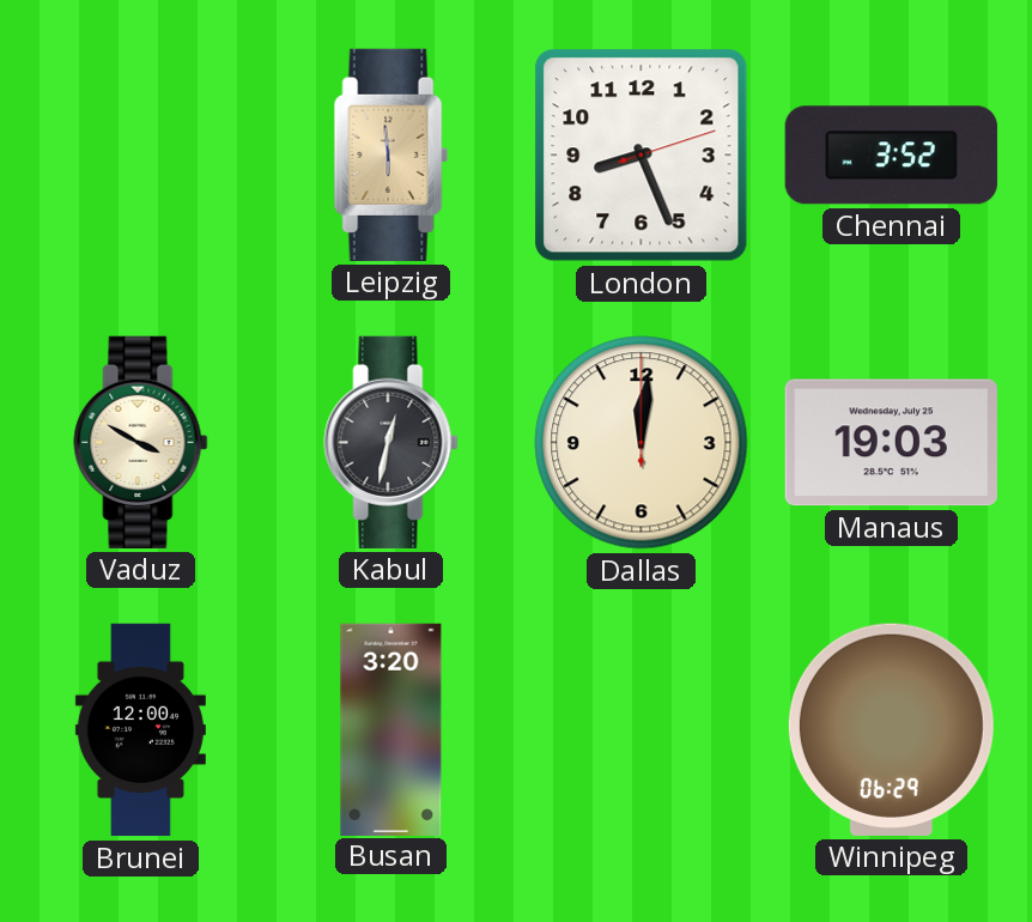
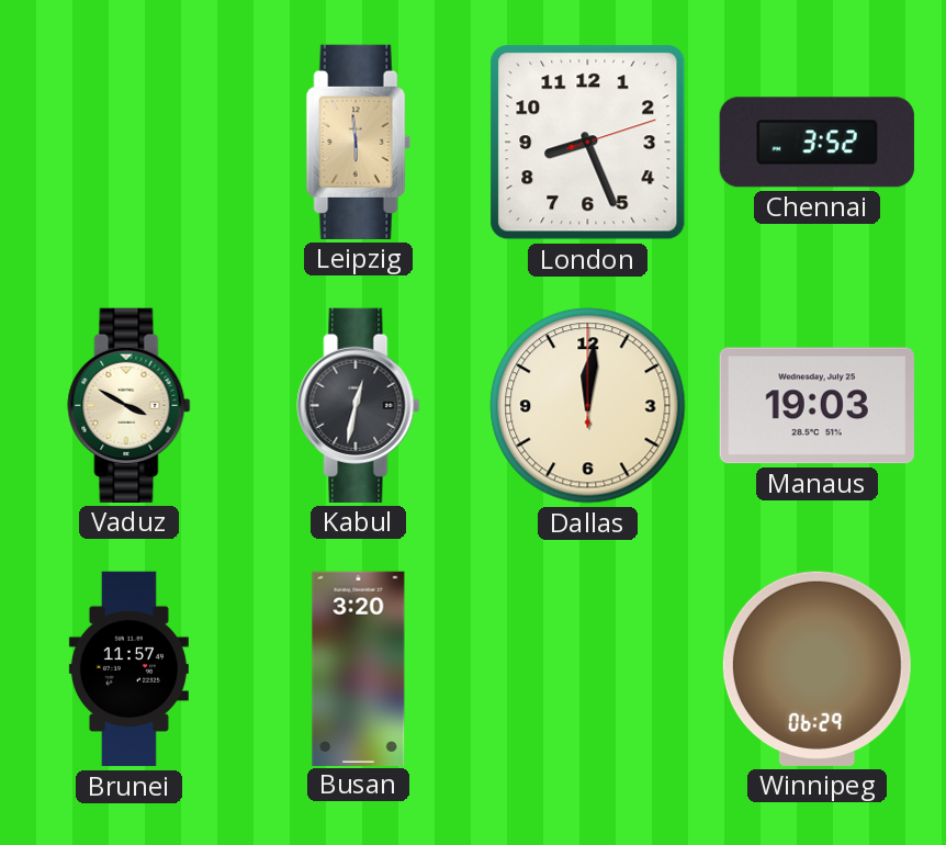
Brunei: 12:00 -> 11:57 (128, 669)
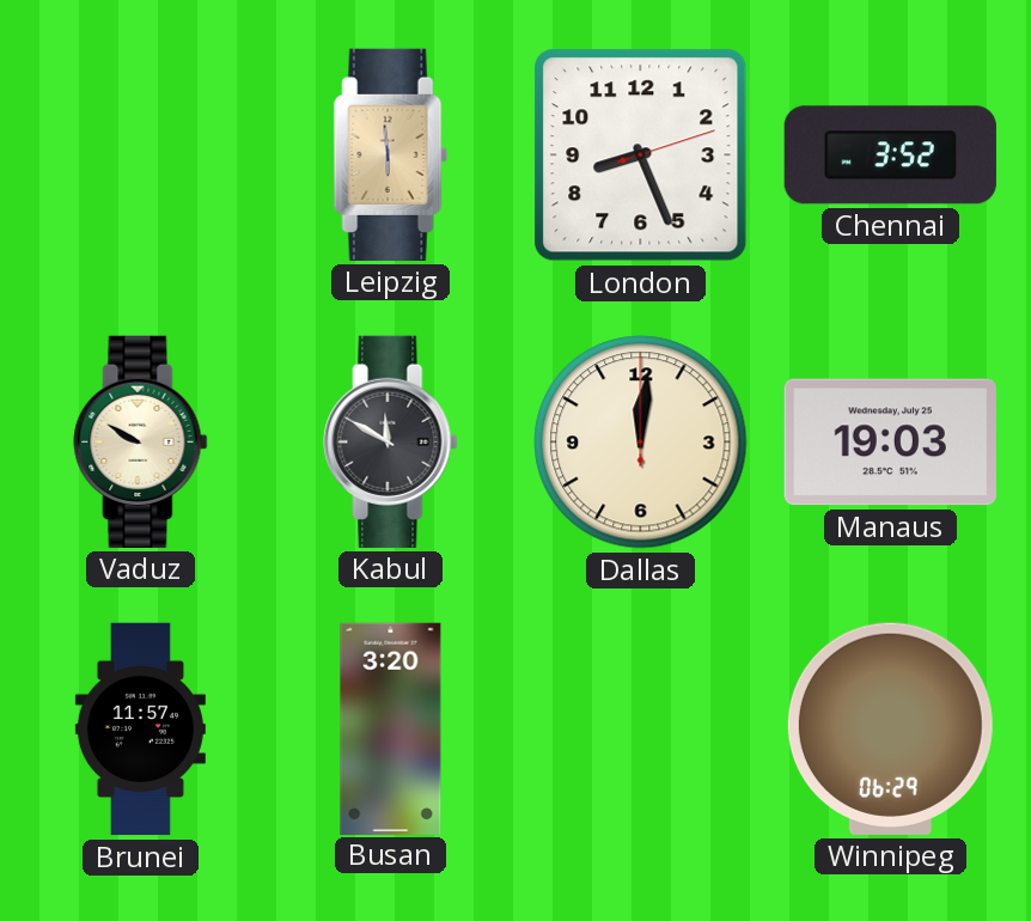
Vaduz: 3:50 -> 9:50 (141, 441)
Kabul: 12:32 -> 11:50 (391, 441)
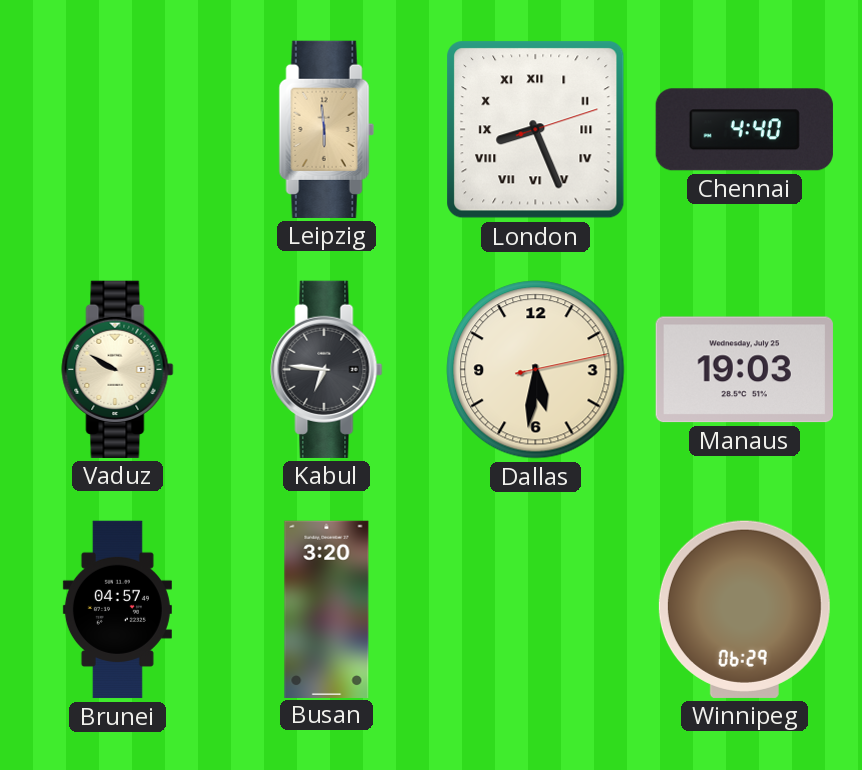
London numerals: Arabic -> Roman (536, 130)
Chennai: 3:52 -> 4:40 (744, 130)
Kabul: 11:50 -> 6:46 (327, 369)
Dallas: 12:01 -> 5:31 (536, 370)
Brunei: 11:57 -> 04:57 (117, 610)
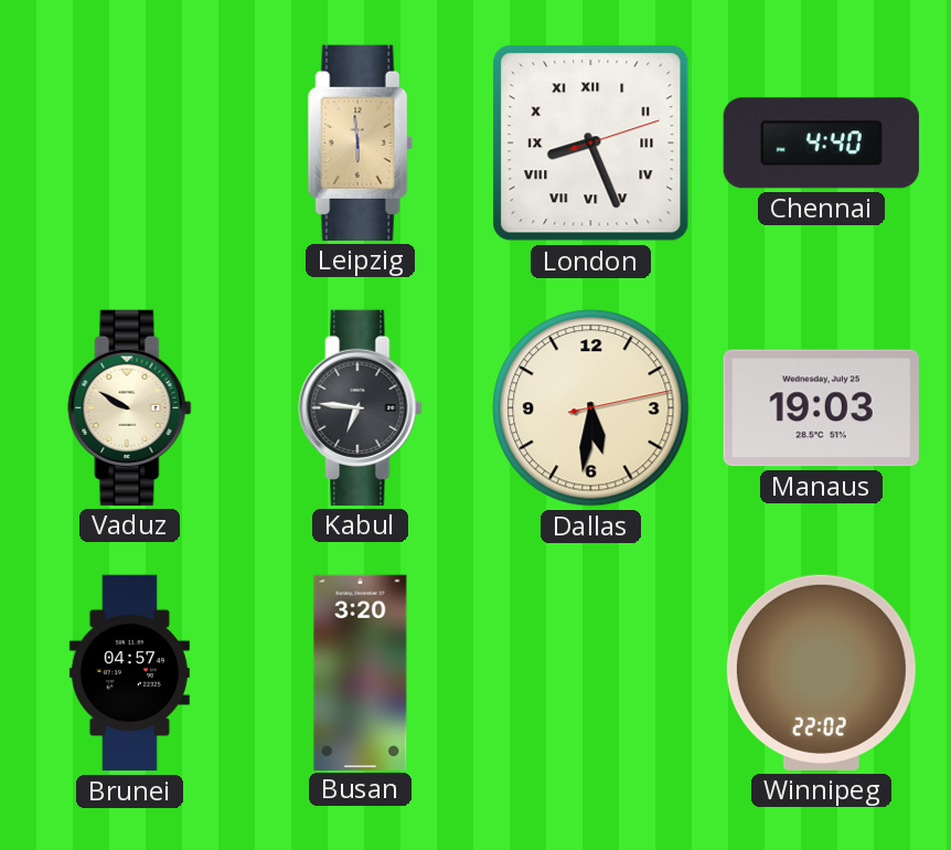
Winnipeg: 06:29 -> 22:02 (821, 672)
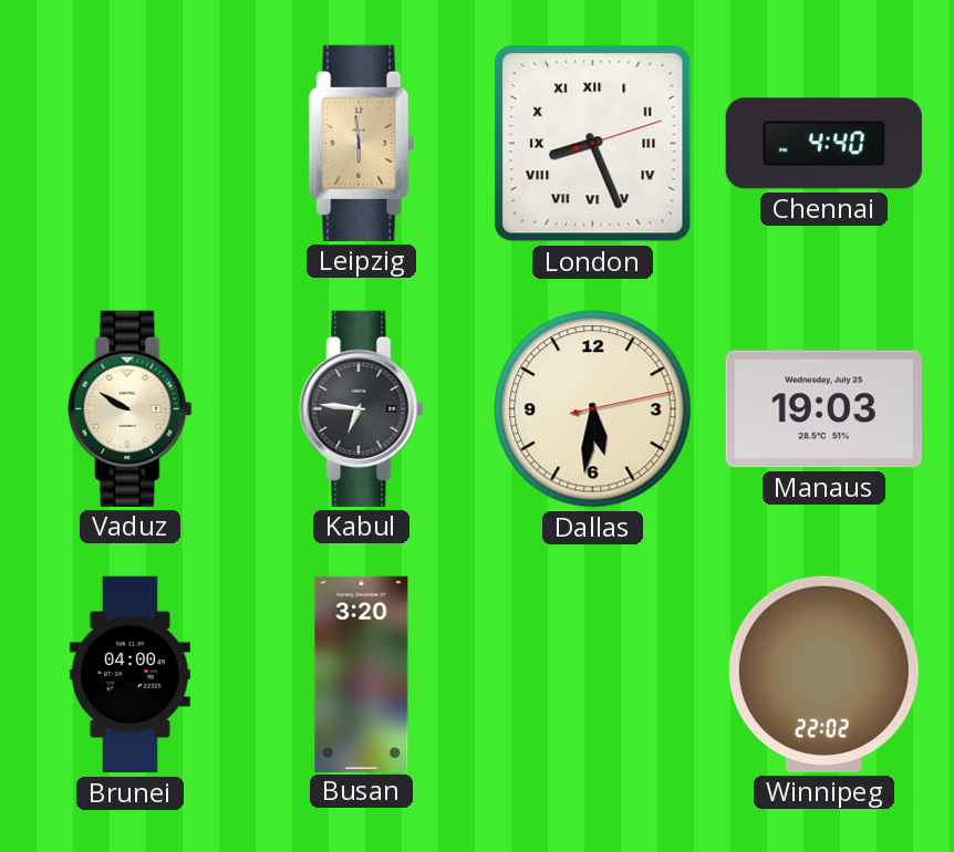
Brunei: 04:57 -> 04:00 (129, 675)
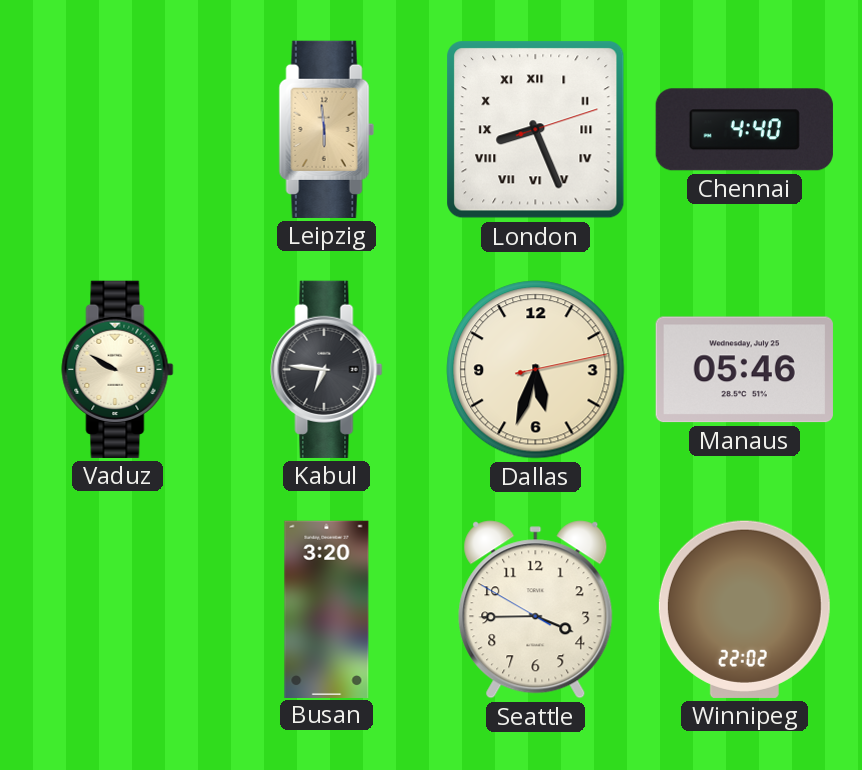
Dallas: 5:31 -> 5:33 (536, 370)
Manaus: 19:03 -> 05:46 (744, 370)
Brunei: 04:00 -> none (129, 675)
Seattle: none -> 3:44 (536, 610)
